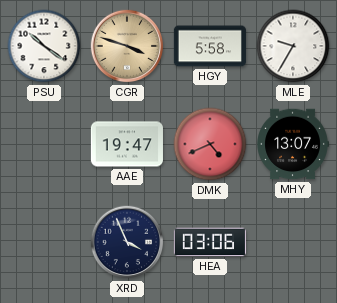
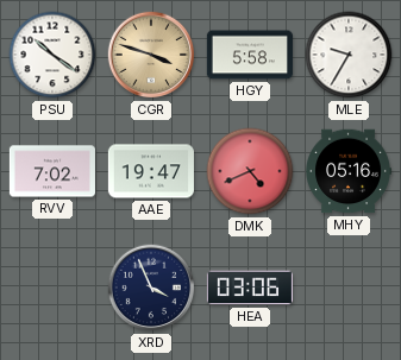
RVV: none -> 7:02 (52, 171)
MHY: 13:07 -> 05:16 (349, 171)
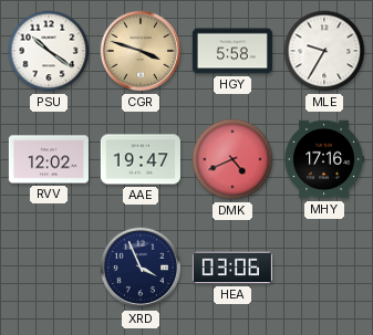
RVV: 7:02 -> 12:02 (49, 159)
MHY: 05:16 -> 17:16 (324, 159)
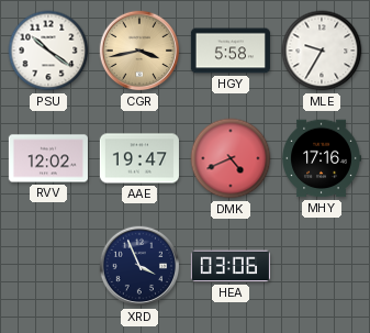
CGR: 3:48 -> 3:43 (139, 51)
